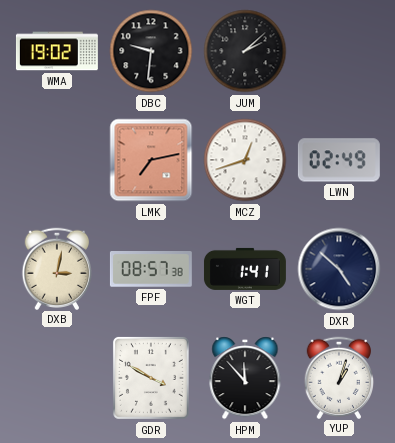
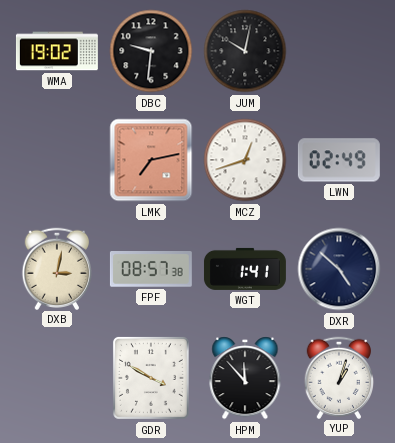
JUM: 2:08 -> 10:02 (245, 51)
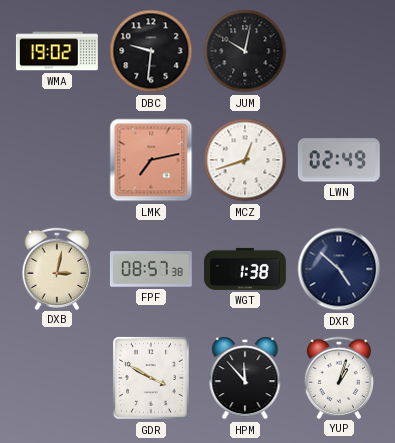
WGT: 1:41 -> 1:38 (245, 269)
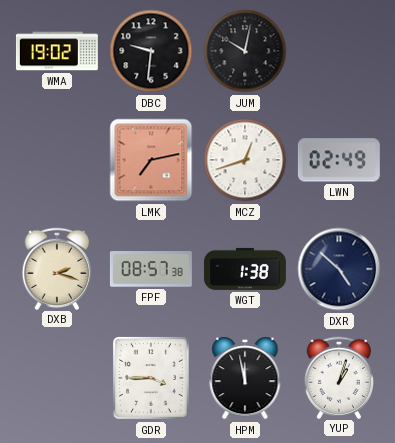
DXB: 3:02 -> 2:18 (56, 268)
GDR: 3:50 -> 3:45 (151, 379)
HPM: 11:53 -> 11:58 (245, 378)
